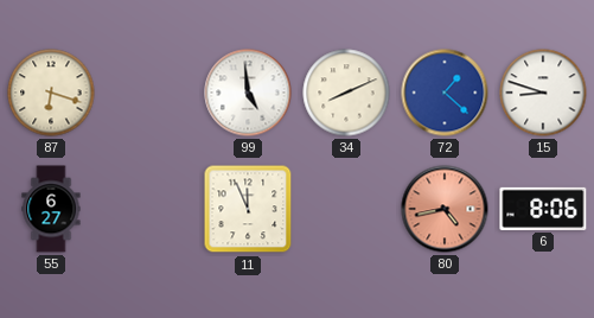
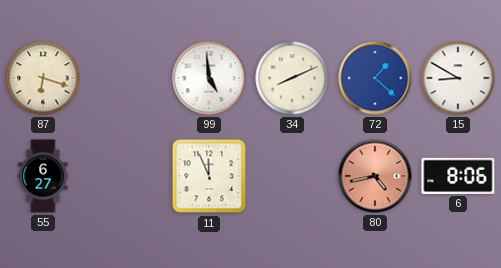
15: 8:48 -> 8:50 (458, 78)
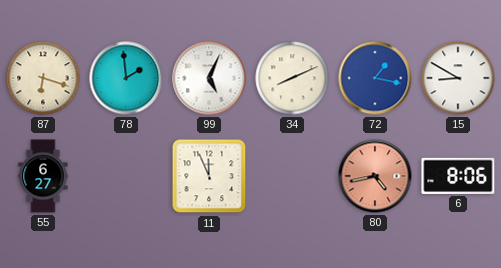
78: none -> 1:59 (126, 78)
99: 4:59 -> 5:04 (209, 78)
72: 1:22 -> 1:17 (375, 78)
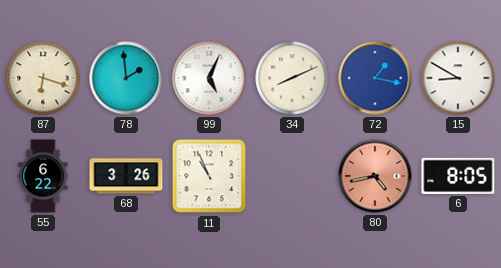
55: 6:27 -> 6:22 (43, 176)
68: none -> 3:26 (126, 176)
11: 11:56 -> 10:56 (209, 176)
6: 8:06 -> 8:05 (458, 176)
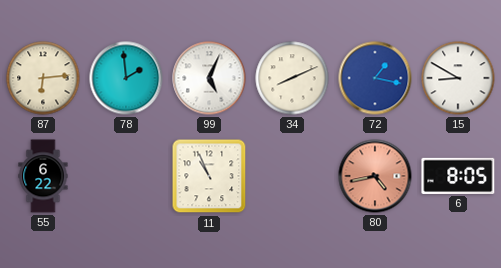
87: 6:18 -> 6:14 (43, 78)
68: 3:26 -> none (126, 176)
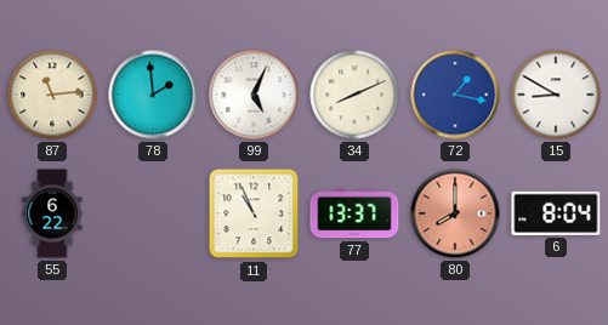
87: 6:14 -> 11:14 (52, 95)
77: none -> 13:37 (354, 213)
80: 4:43 -> 8:00 (455, 213)
6: 8:05 -> 8:04 (556, 213)
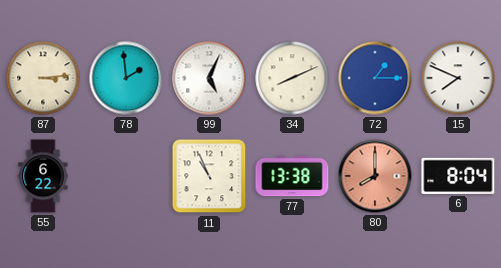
87: 11:14 -> 3:14 (43, 78)
72: 1:17 -> 1:15 (375, 78)
15: 8:50 -> 7:49 (458, 78)
77: 13:37 -> 13:38 (292, 176)
